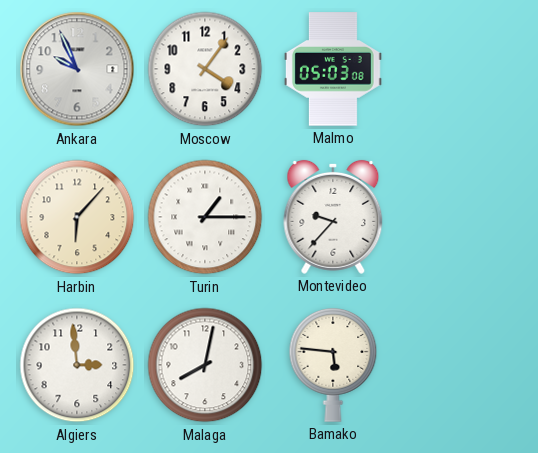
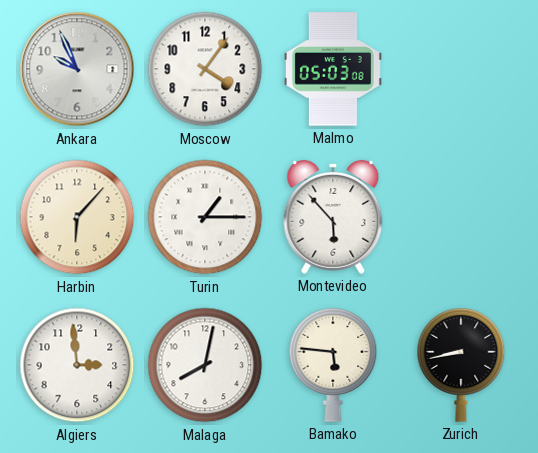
Montevideo: 9:37 -> 5:53 (333, 217)
Zurich: none -> 8:43 (461, 366)
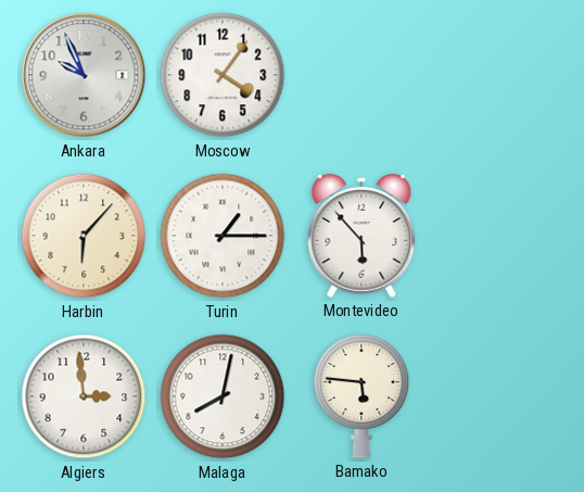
Malmo: 05:03 -> none (333, 69)
Zurich: 8:43 -> none (461, 366)
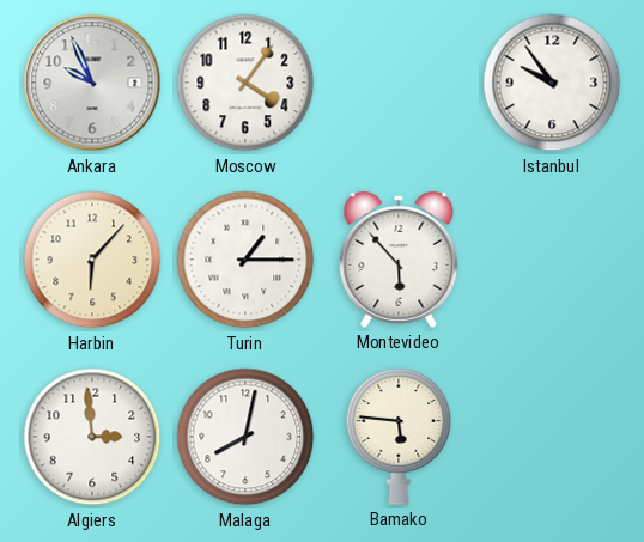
Istanbul: none -> 9:54 (552, 83)
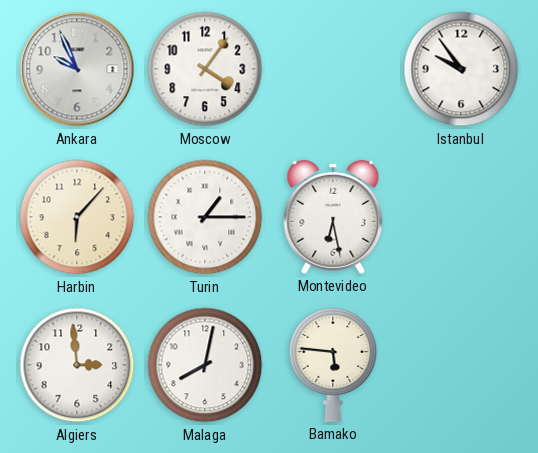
Montevideo: 5:53 -> 6:28 (333, 217)
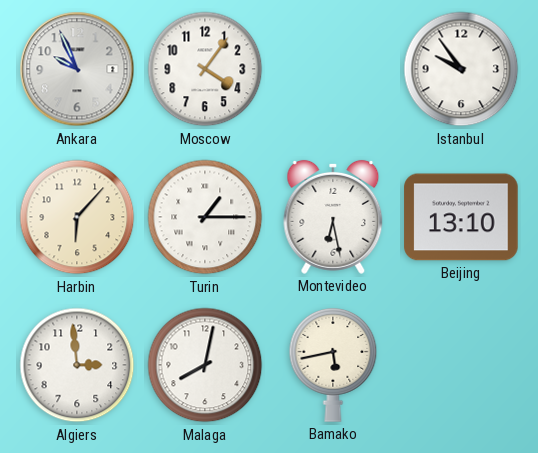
Beijing: none -> 13:10 (461, 217)
Bamako: 5:46 -> 5:43 (333, 366)
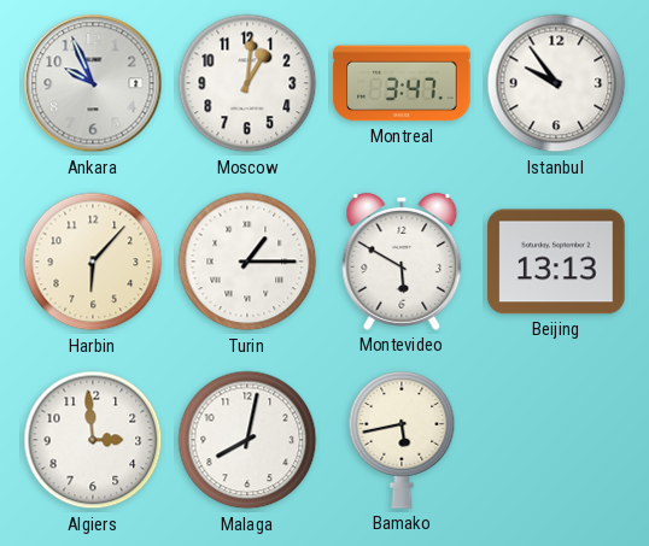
Moscow: 4:06 -> 1:01 (247, 83)
Montreal: none -> 3:47 (402, 83)
Montevideo: 6:28 -> 5:50 (402, 262)
Beijing: 13:10 -> 13:13 (556, 262)
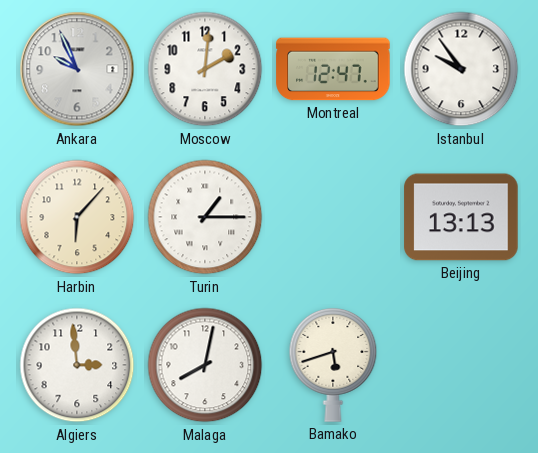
Moscow: 1:01 -> 2:01 (205, 69)
Montreal: 3:47 -> 12:47 (333, 69)
Montevideo: 5:50 -> none (402, 262)
Bamako: 5:43 -> 5:42 (333, 366)
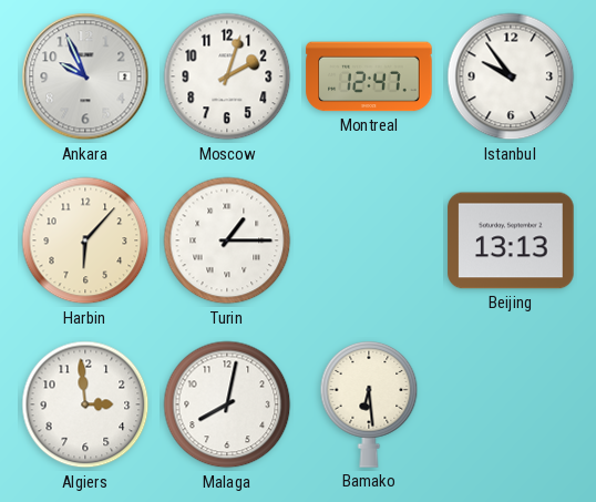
Moscow: 2:01 -> 2:03 (227, 76)
Bamako: 5:42 -> 6:29 (369, 406)
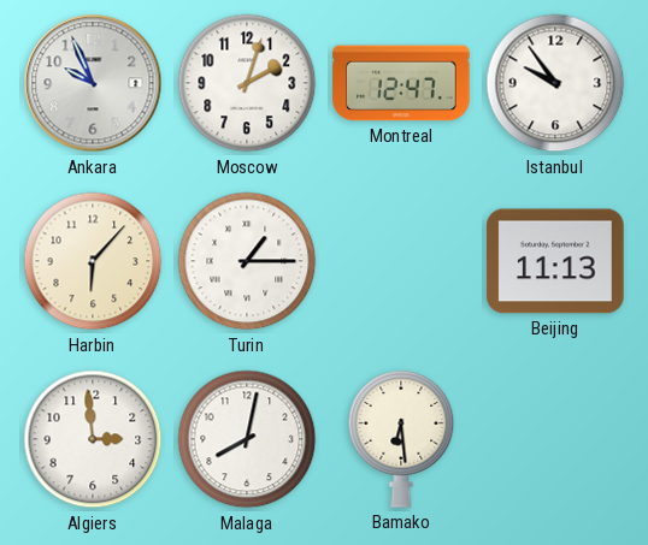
Beijing: 13:13 -> 11:13 (555, 261)
